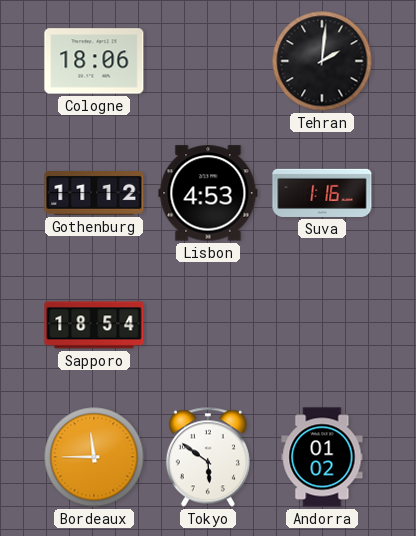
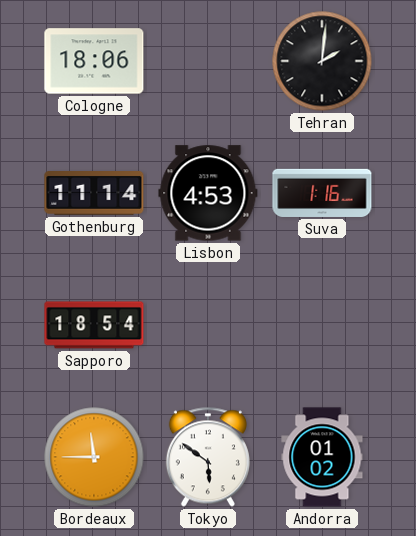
Gothenburg: 11:12 -> 11:14 (94, 194)
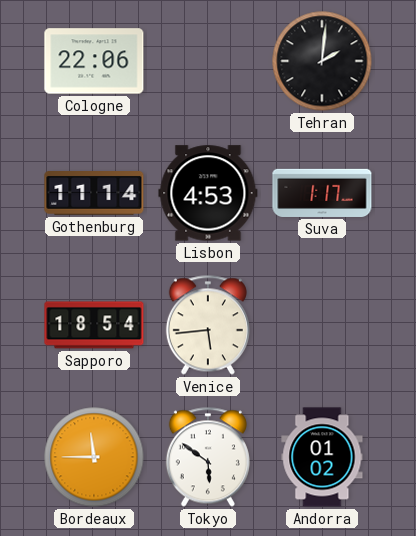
Cologne: 18:06 -> 22:06 (94, 61)
Suva: 1:16 -> 1:17 (322, 193)
Venice: none -> 5:44 (208, 325)
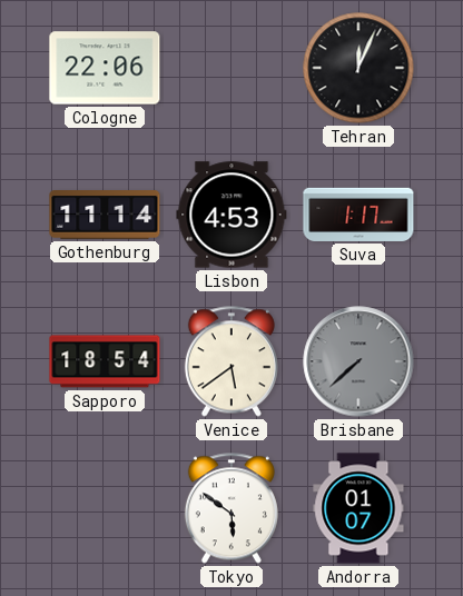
Tehran: 2:01 -> 12:04 (358, 68)
Venice: 5:44 -> 5:39 (231, 361)
Brisbane: none -> 7:38 (358, 361)
Bordeaux: 11:45 -> none (94, 457)
Andorra: 01:02 -> 01:07 (358, 508)
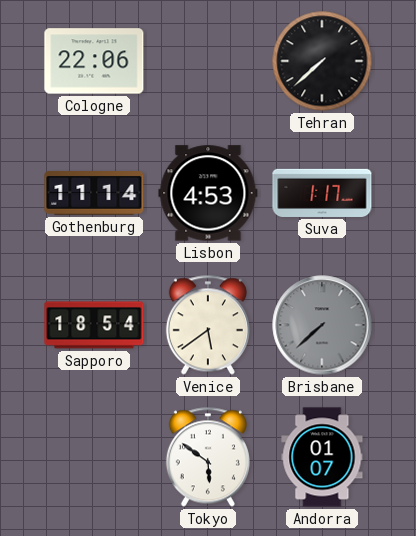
Tehran: 12:04 -> 7:38 (322, 61)
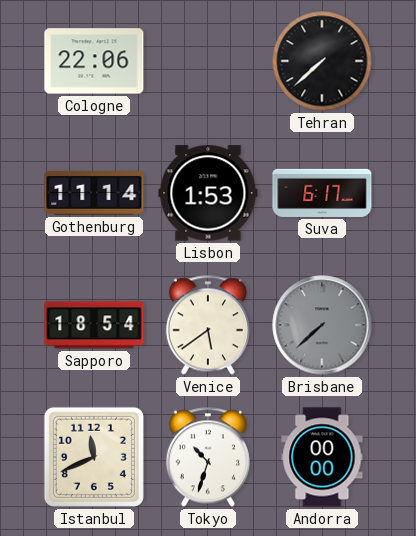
Lisbon: 4:53 -> 1:53 (208, 193)
Suva: 1:17 -> 6:17 (322, 193)
Istanbul: none -> 11:41 (94, 457)
Tokyo: 5:51 -> 10:33 (208, 457)
Andorra: 01:07 -> 00:00 (322, 457)
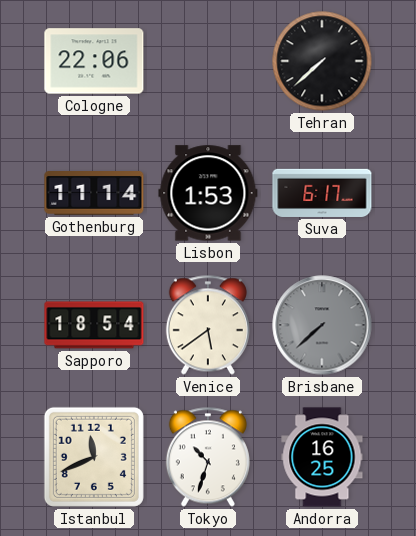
Andorra: 00:00 -> 16:25 (322, 457)
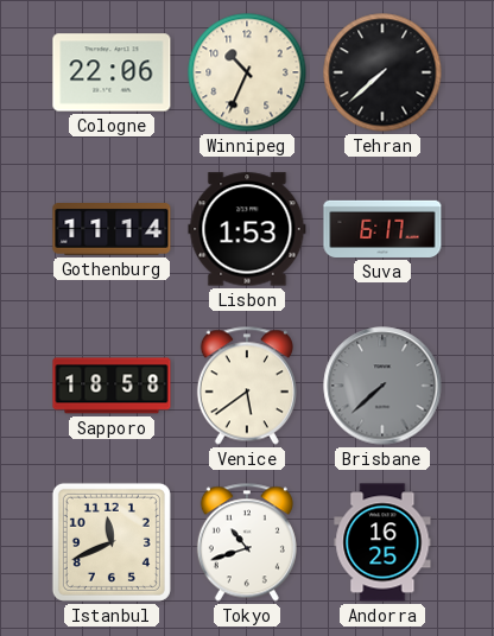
Winnipeg: none -> 10:34 (247, 72)
Sapporo: 18:54 -> 18:58 (112, 386)
Tokyo: 10:33 -> 10:42 (247, 542)
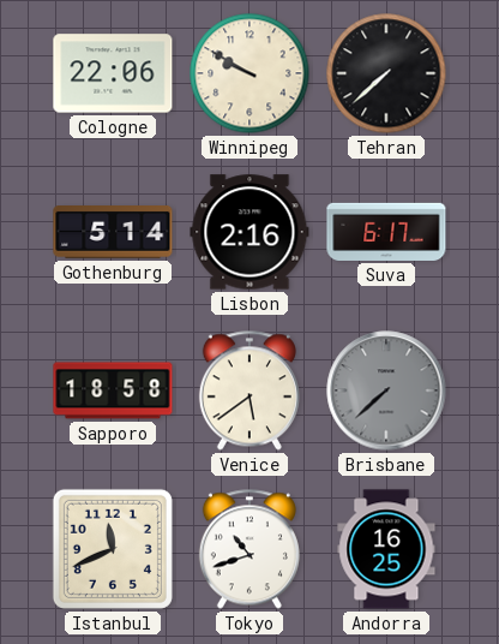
Winnipeg: 10:34 -> 9:50 (249, 73)
Gothenburg: 11:14 -> 5:14 (113, 233)
Lisbon: 1:53 -> 2:16 (249, 232)
